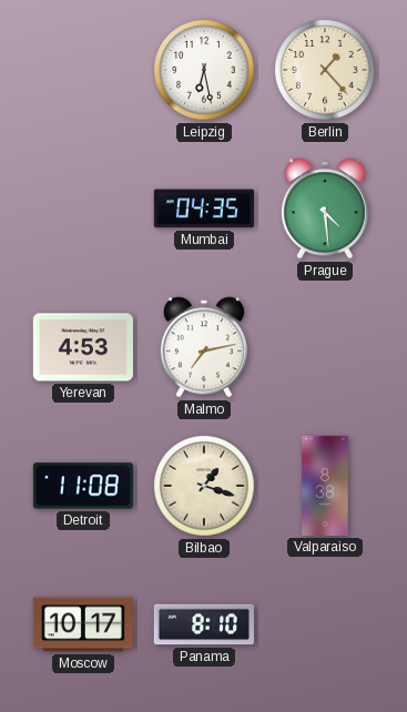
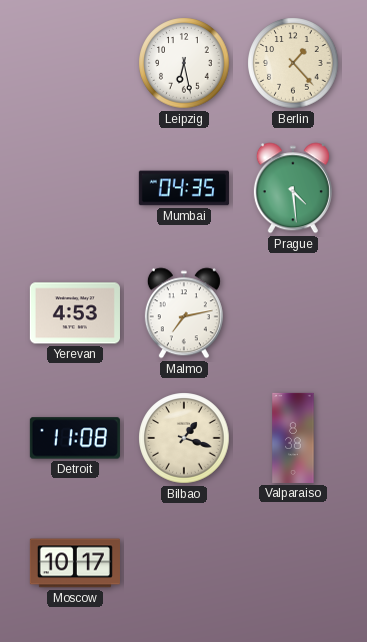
Panama: 8:10 -> none (204, 624)
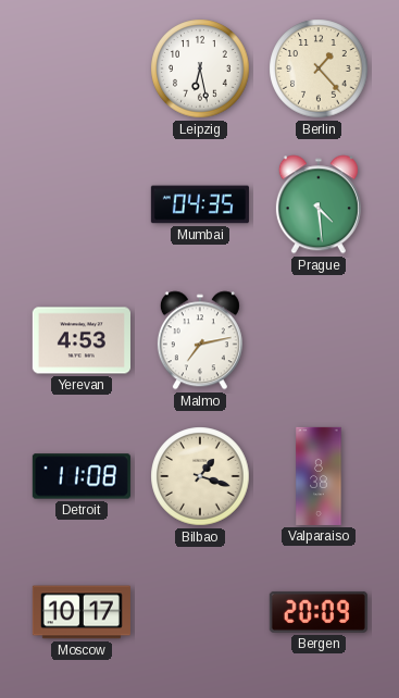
Bergen: none -> 20:09 (319, 612)
